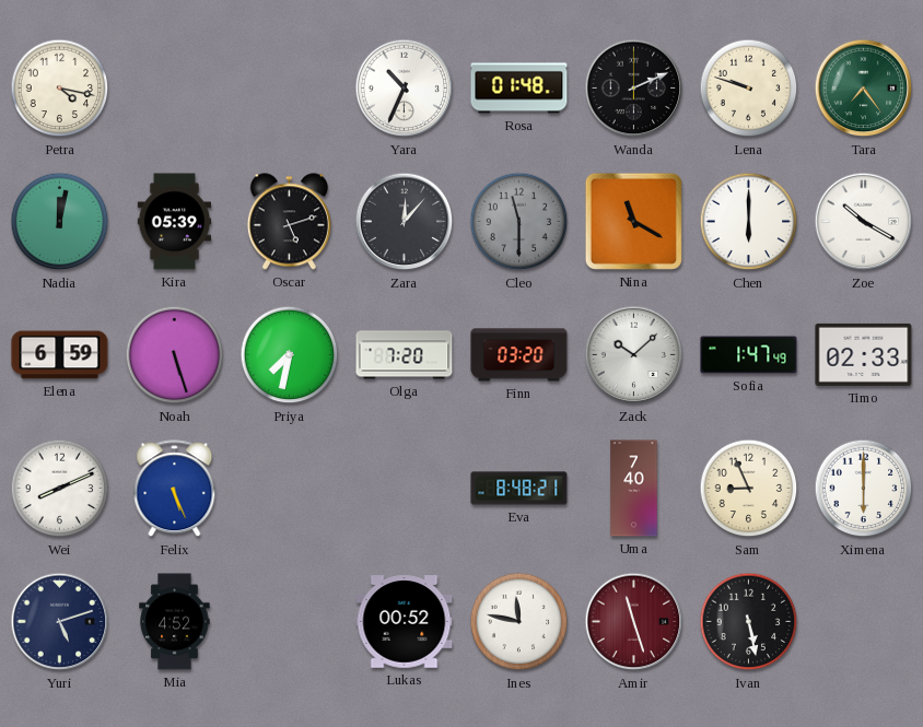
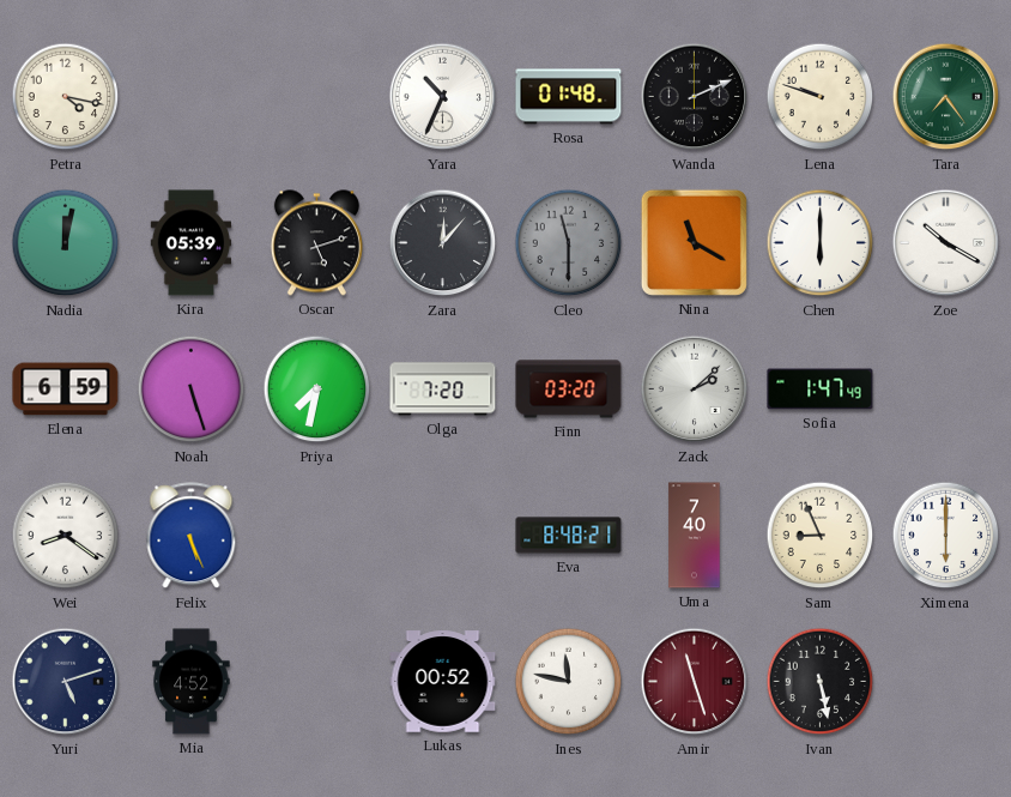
Zack: 10:08 -> 2:08 (695, 390)
Timo: 02:33 -> none (864, 354)
Wei: 8:11 -> 8:21 (66, 536)
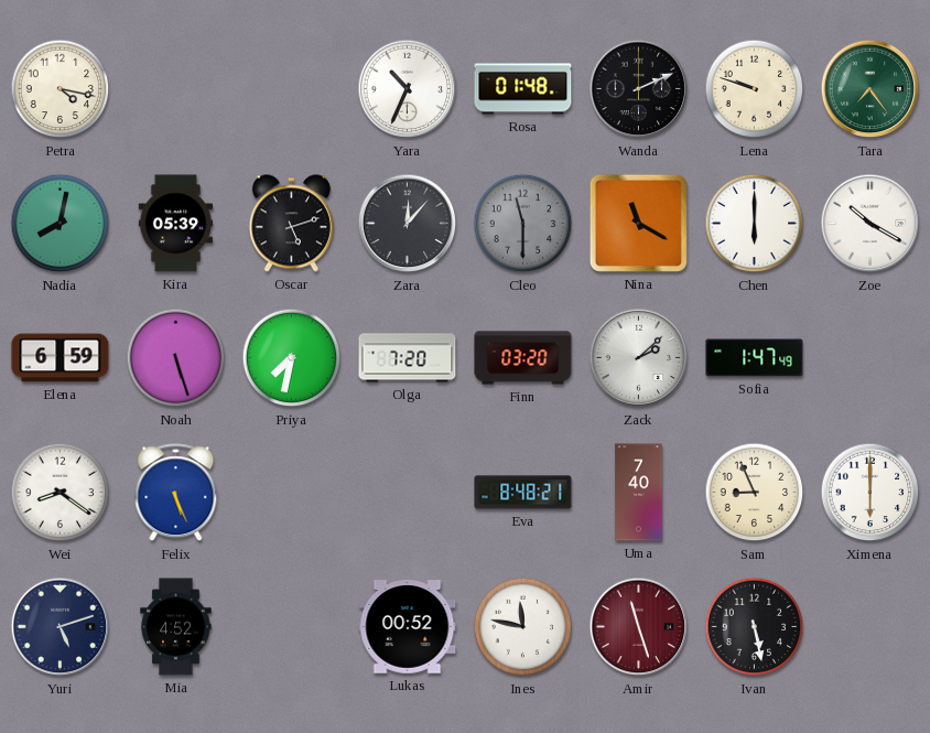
Nadia: 12:02 -> 8:02 (61, 224)
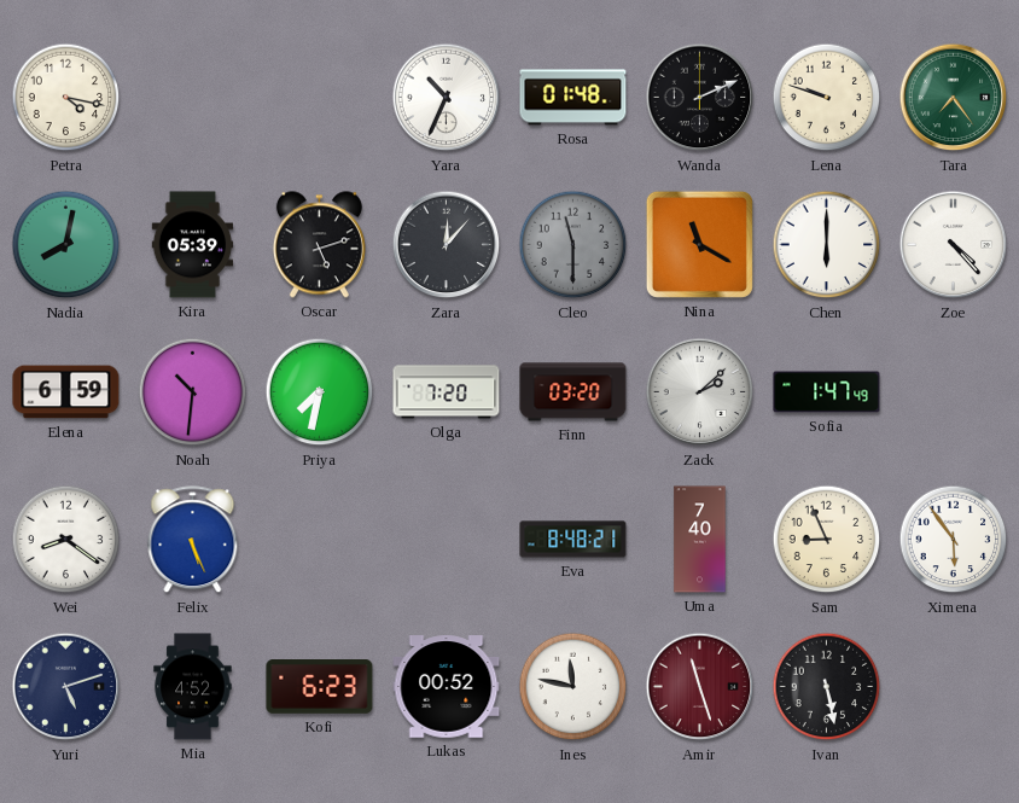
Zoe: 10:20 -> 4:23 (954, 245)
Noah: 5:27 -> 10:31 (193, 392)
Ximena: 6:00 -> 5:54 (954, 540)
Kofi: none -> 6:23 (320, 687)
